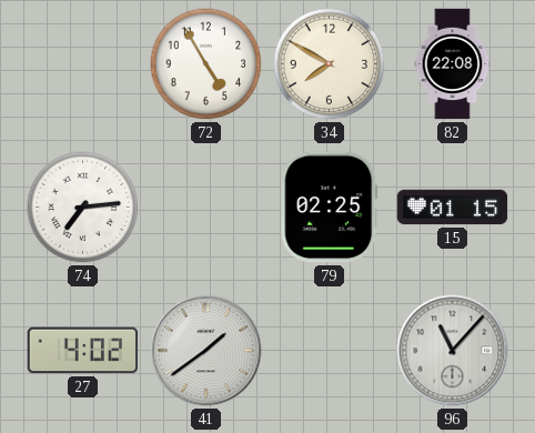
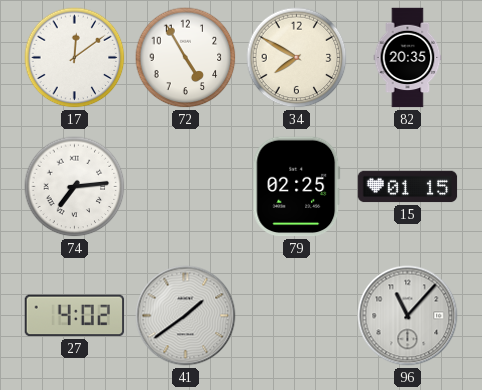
17: none -> 12:09 (75, 58)
82: 22:08 -> 20:35 (408, 58)
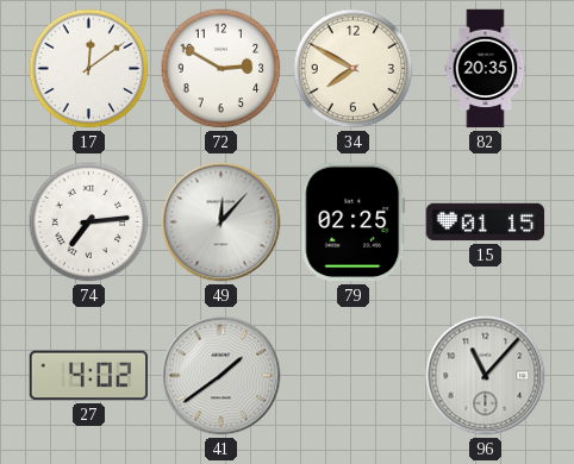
72: 4:55 -> 2:50 (222, 69)
49: none -> 12:07 (222, 222)
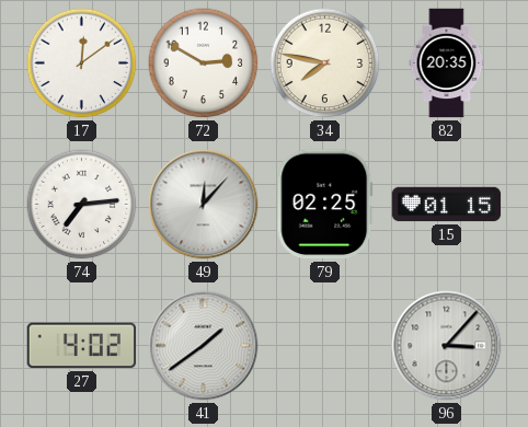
34: 7:50 -> 7:47 (325, 64)
96: 11:07 -> 3:07 (447, 346)
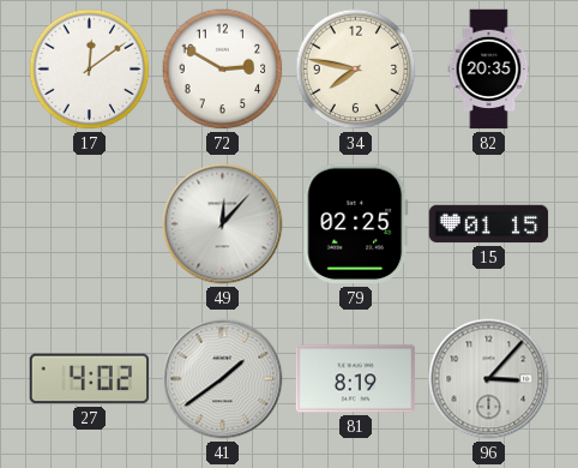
74: 7:14 -> none (82, 205)
81: none -> 8:19 (356, 379)
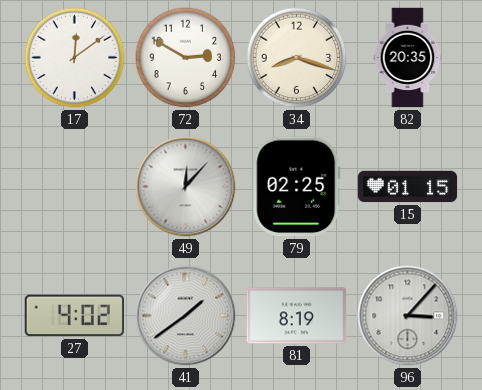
34: 7:47 -> 8:18 (297, 58)
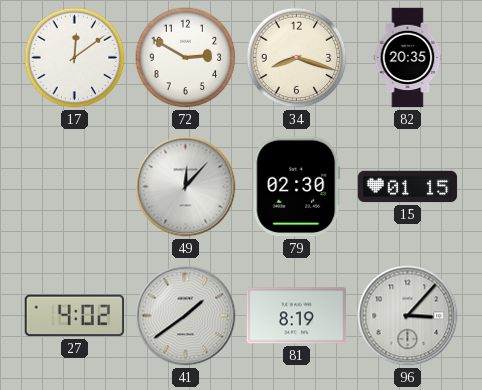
79: 02:25 -> 02:30 (297, 187)
